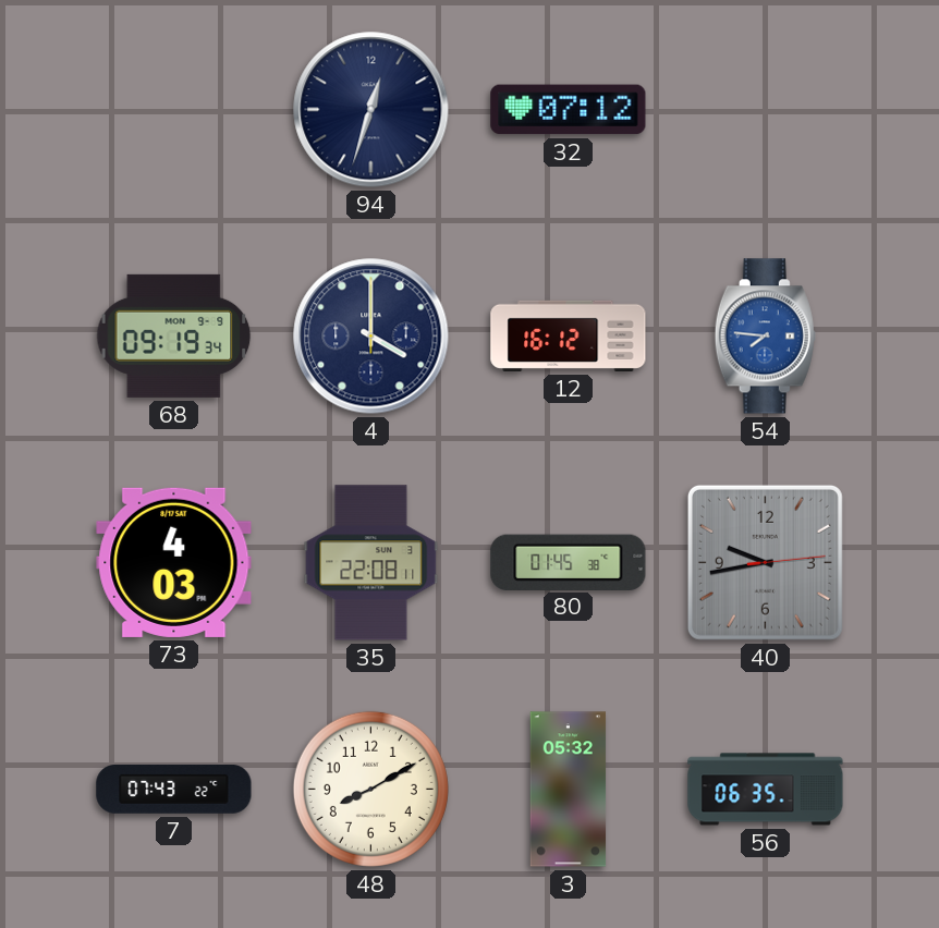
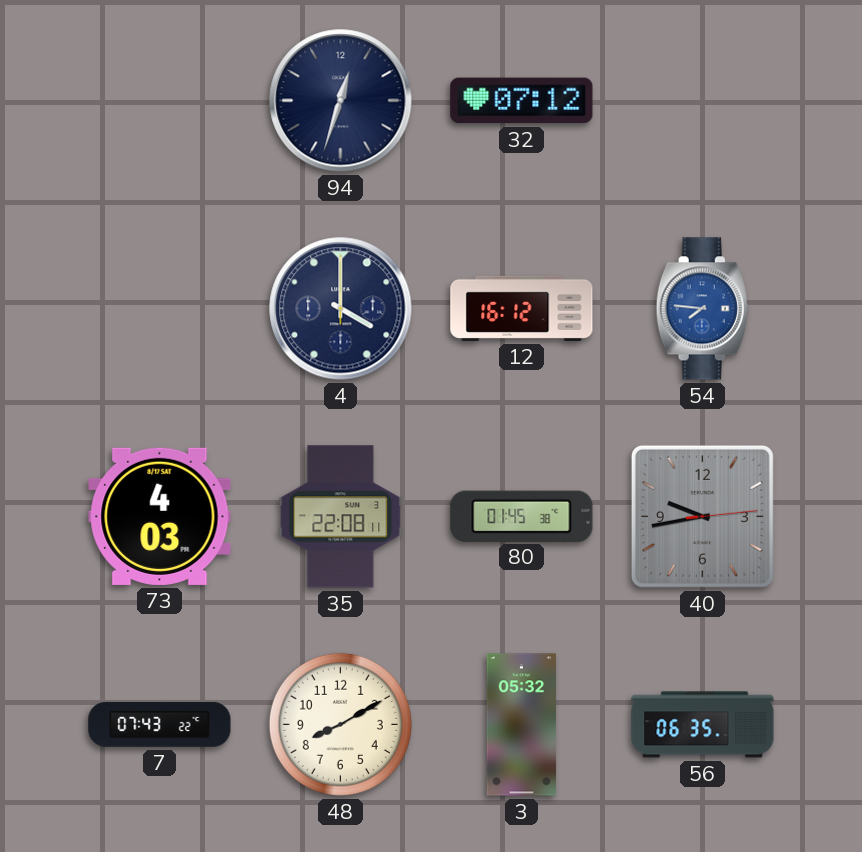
68: 09:19 -> none (174, 335)
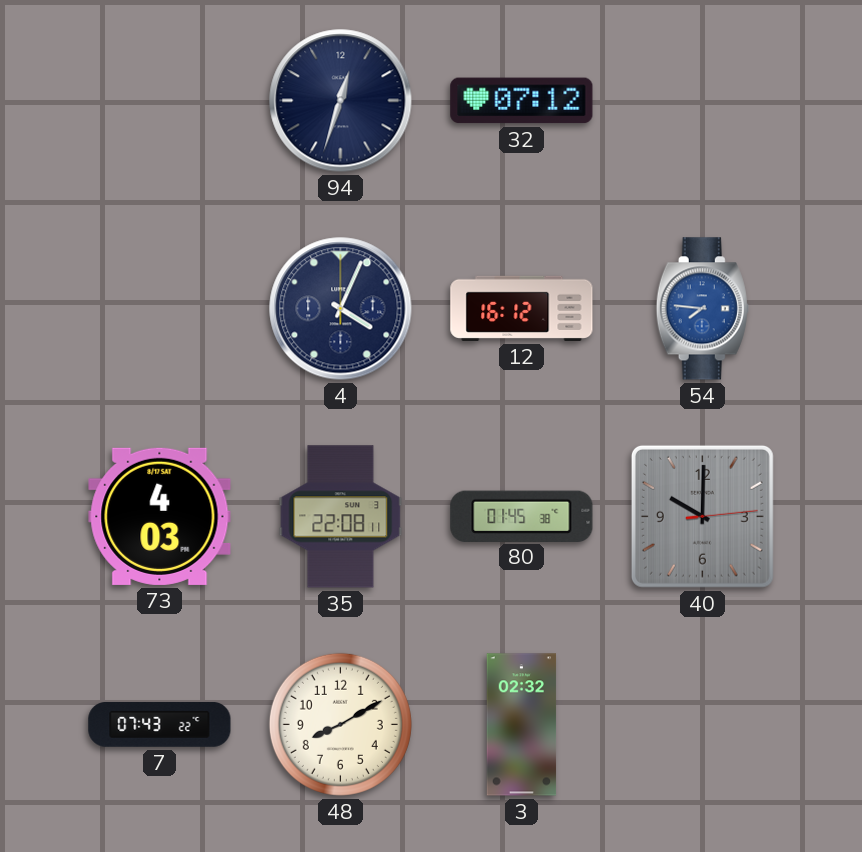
4: 4:00 -> 4:04 (341, 309)
40: 9:43 -> 10:00 (702, 516)
3: 05:32 -> 02:32 (522, 725)
56: 06:35 -> none (703, 725)
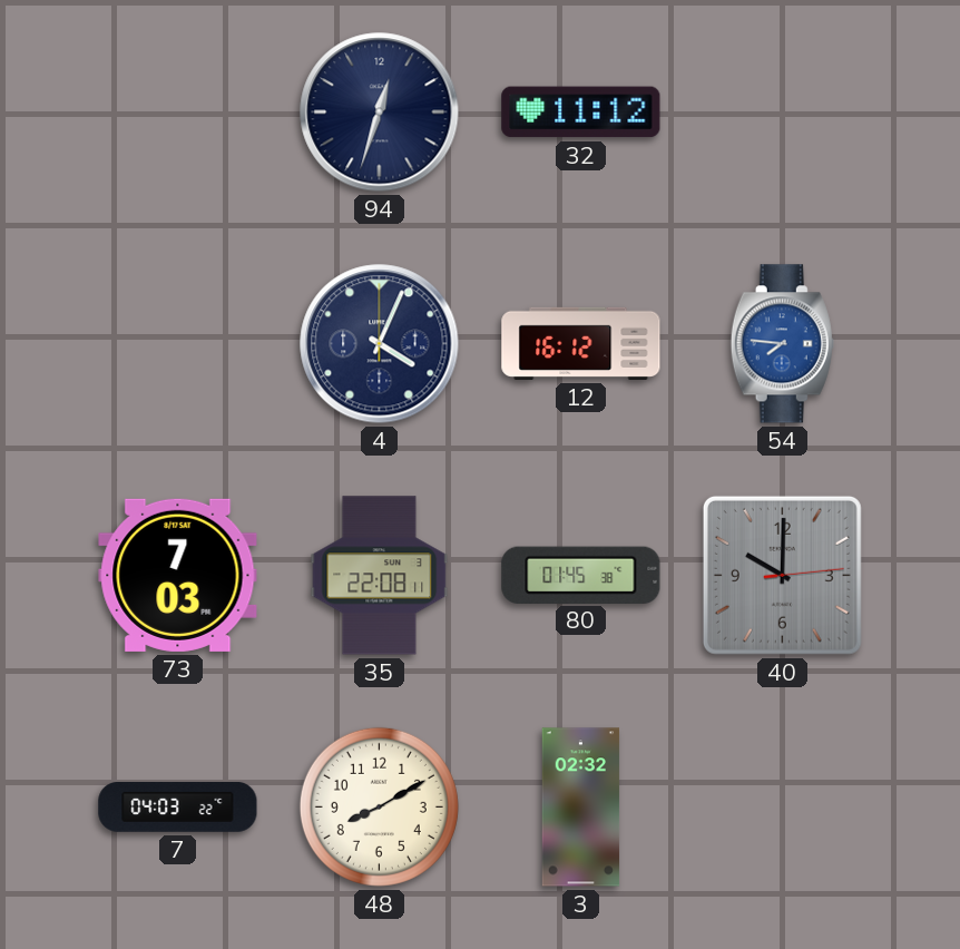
32: 07:12 -> 11:12 (581, 112)
73: 4:03 -> 7:03 (178, 575)
7: 07:43 -> 04:03 (178, 808)
